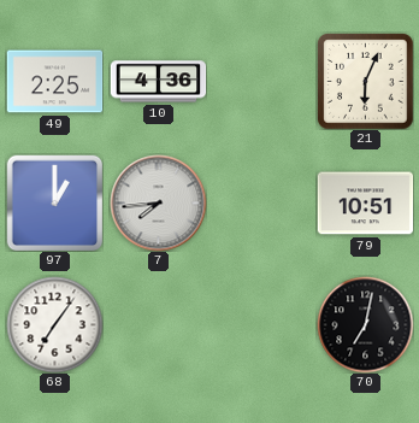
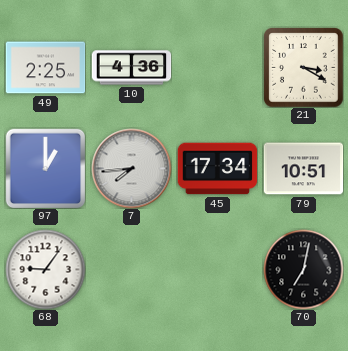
21: 6:04 -> 3:20 (303, 67)
45: none -> 17:34 (217, 169)
68: 7:06 -> 9:06 (45, 269)
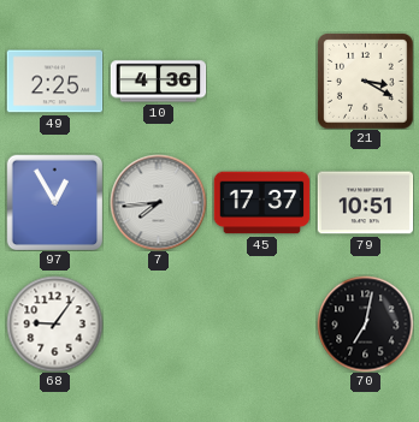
97: 1:00 -> 12:55 (54, 202)
45: 17:34 -> 17:37 (261, 203)
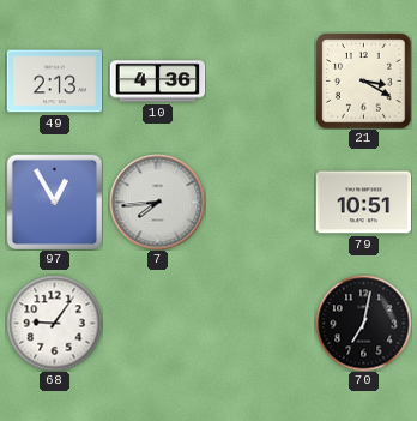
49: 2:25 -> 2:13 (54, 82)
45: 17:37 -> none (261, 203)
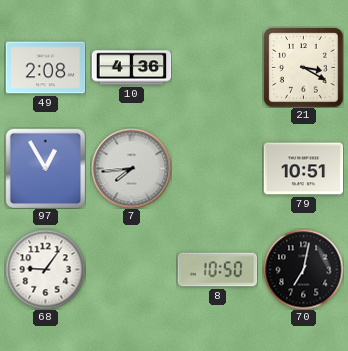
49: 2:13 -> 2:08 (45, 68)
8: none -> 10:50 (217, 270)
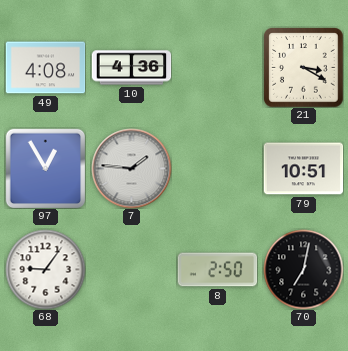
49: 2:08 -> 4:08 (45, 68)
7: 7:44 -> 1:46 (131, 168)
8: 10:50 -> 2:50 (217, 270)
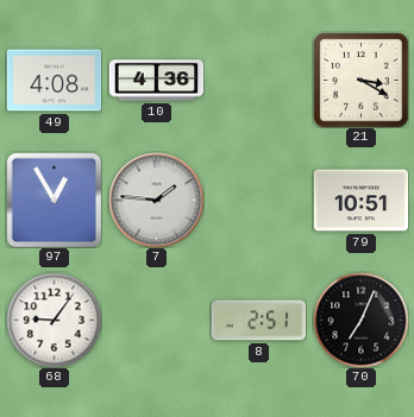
8: 2:50 -> 2:51 (258, 321)
70: 7:02 -> 7:04 (360, 320)
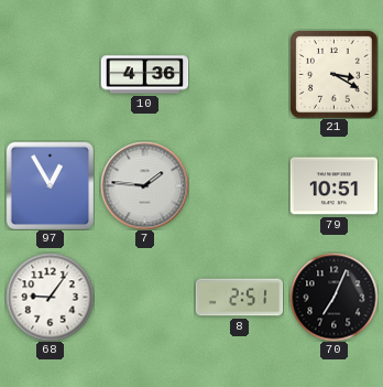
49: 4:08 -> none (54, 81)
